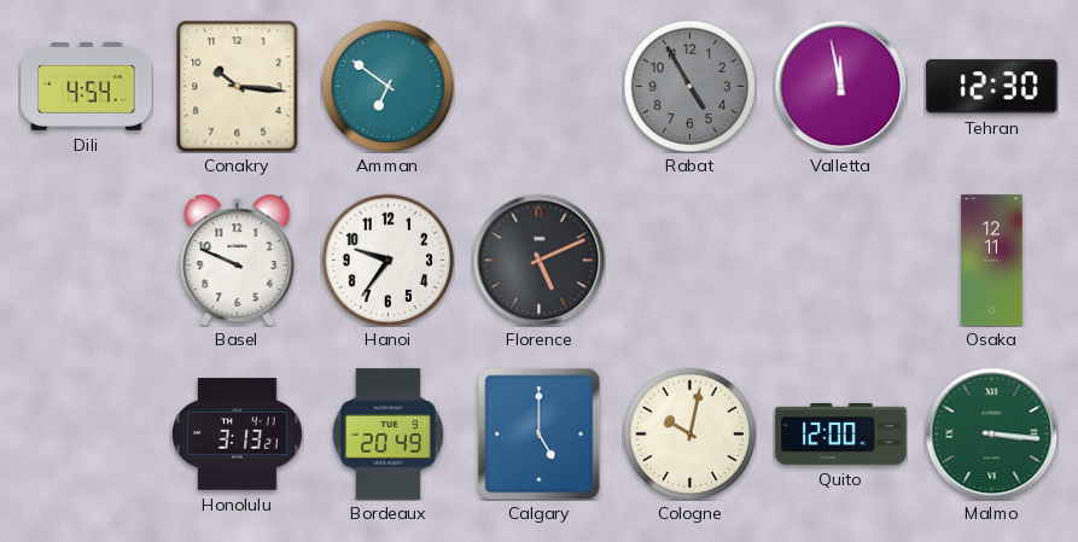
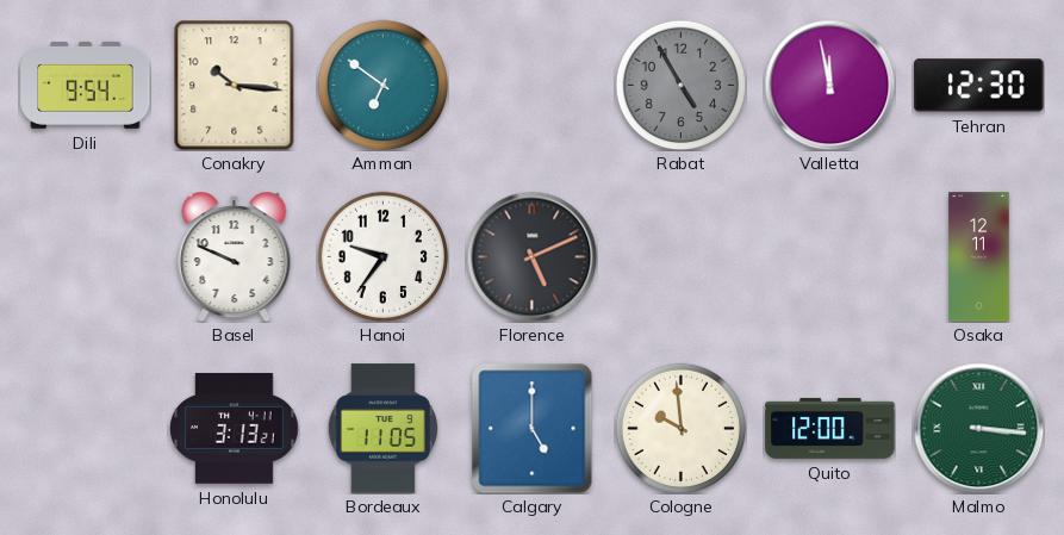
Dili: 4:54 -> 9:54 (86, 86)
Bordeaux: 20:49 -> 11:05 (382, 429)
Cologne: 10:02 -> 9:59 (680, 428)
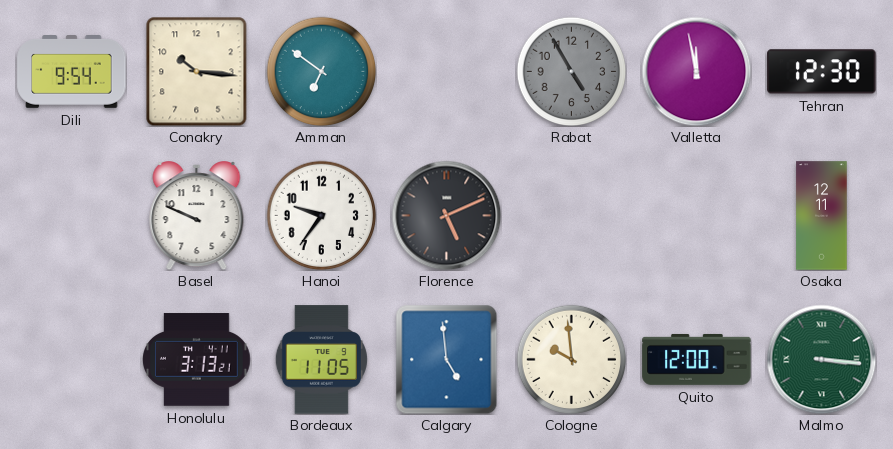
Calgary: 5:00 -> 4:59 (447, 359)
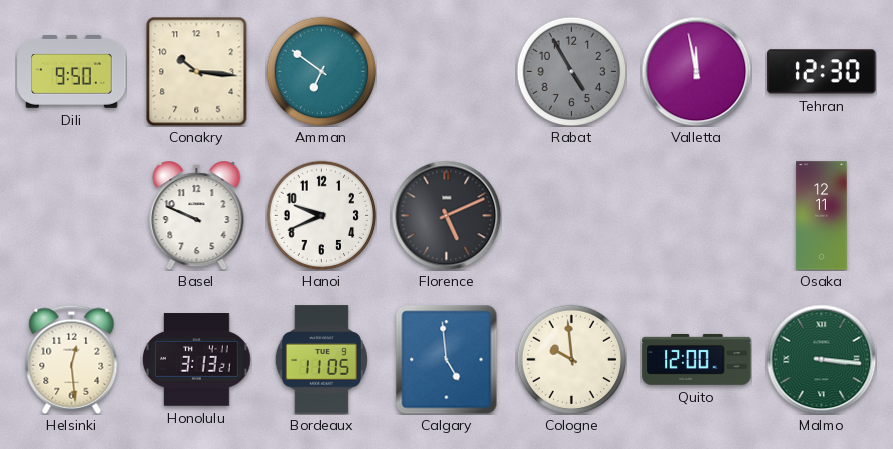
Dili: 9:54 -> 9:50 (72, 72)
Hanoi: 9:36 -> 9:41 (321, 215)
Helsinki: none -> 12:29 (72, 359)
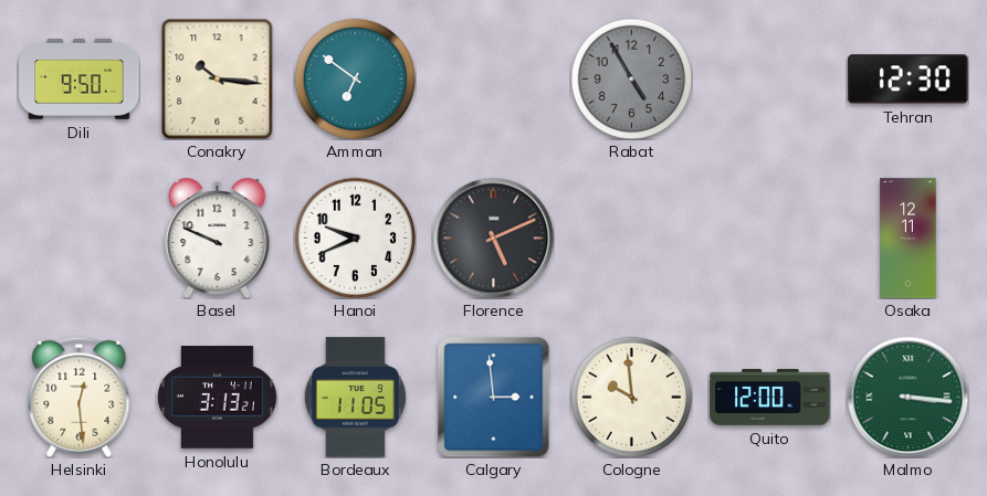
Valletta: 11:58 -> none (696, 71)
Calgary: 4:59 -> 2:59 (494, 397)
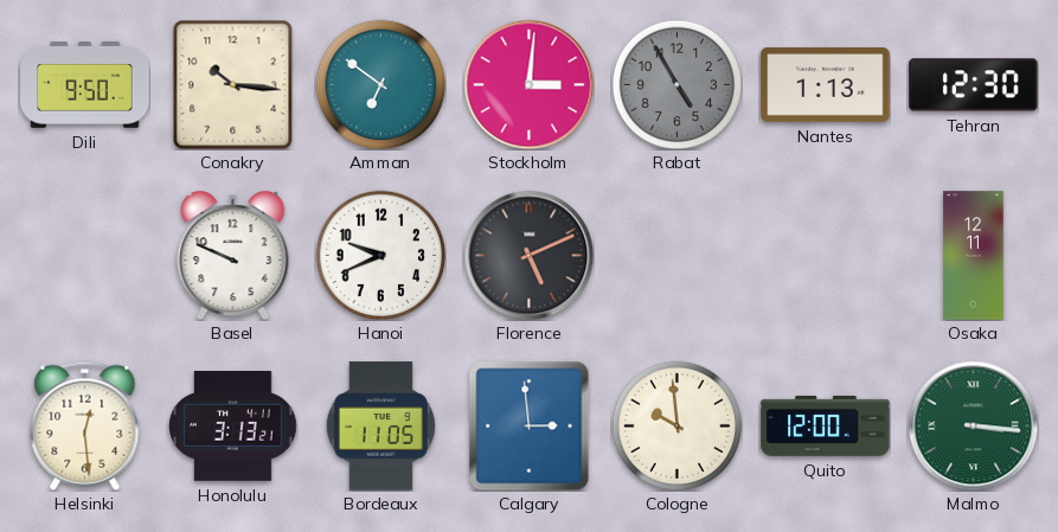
Stockholm: none -> 3:01 (528, 84)
Nantes: none -> 1:13 (826, 84)
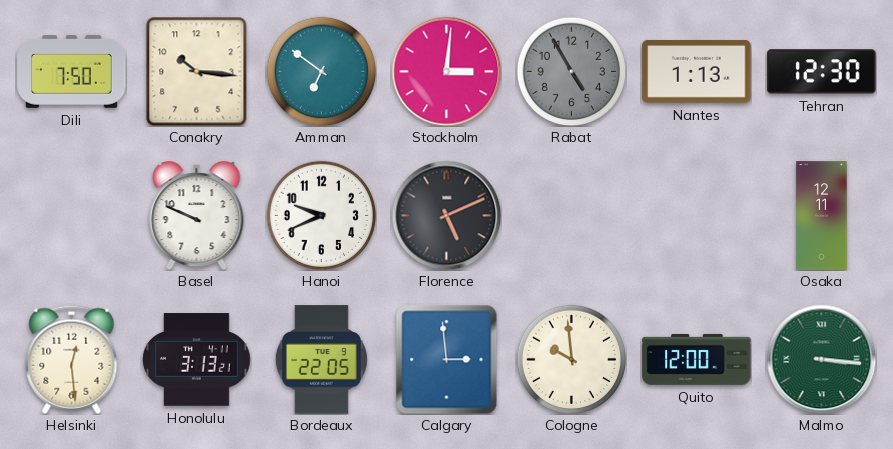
Dili: 9:50 -> 7:50 (72, 72)
Bordeaux: 11:05 -> 22:05 (321, 360)
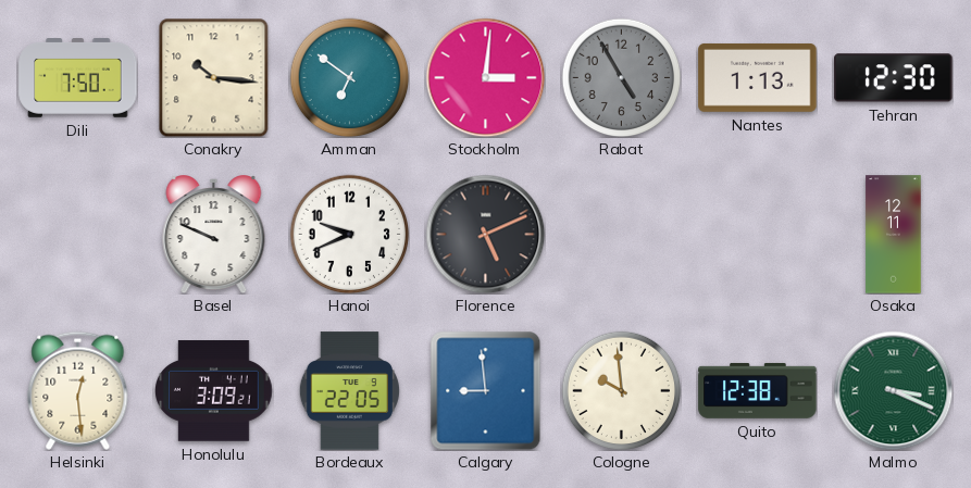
Honolulu: 3:13 -> 3:09 (214, 391)
Calgary: 2:59 -> 8:59 (486, 390)
Quito: 12:00 -> 12:38 (758, 390)
Malmo: 3:16 -> 3:19 (893, 390)
